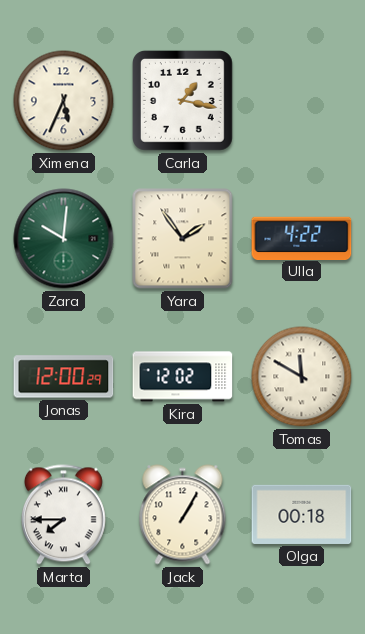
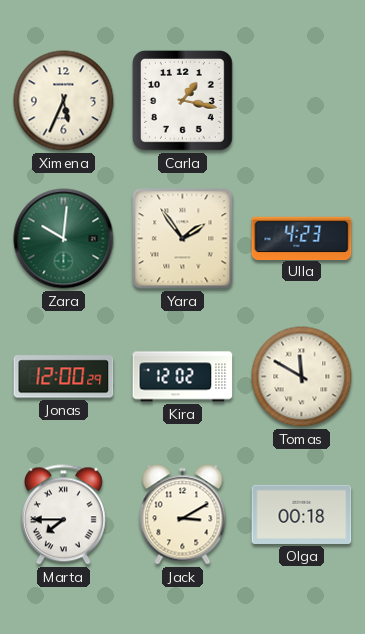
Ulla: 4:22 -> 4:23 (302, 238)
Jack: 1:05 -> 3:10 (183, 515)
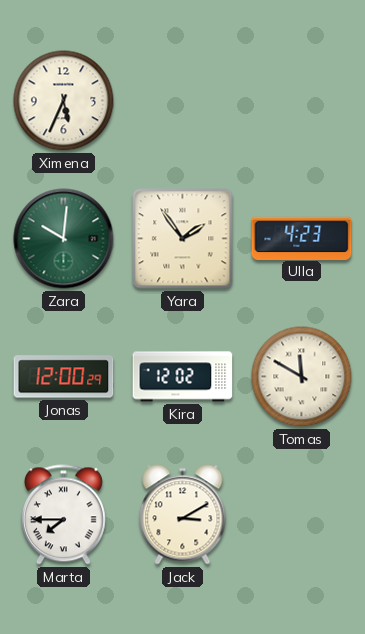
Carla: 1:17 -> none (182, 100)
Olga: 00:18 -> none (302, 514)
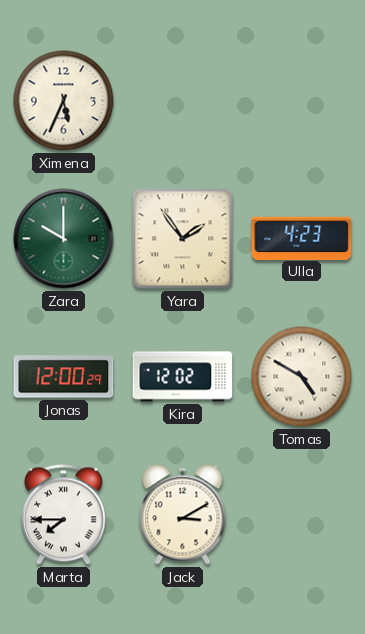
Zara: 10:01 -> 10:00 (64, 239)
Tomas: 11:50 -> 4:50 (302, 377)
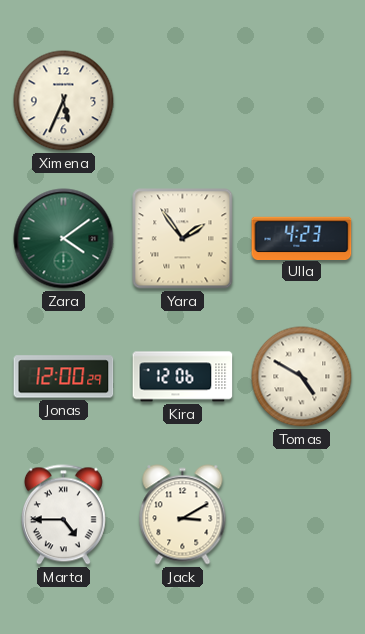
Zara: 10:00 -> 4:09 (64, 239)
Kira: 12:02 -> 12:06 (183, 377)
Marta: 7:45 -> 4:45 (63, 515)
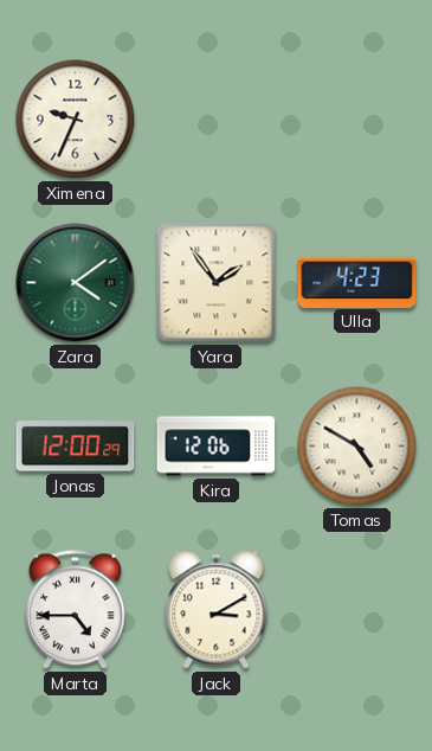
Ximena: 5:34 -> 9:34 (76, 120)
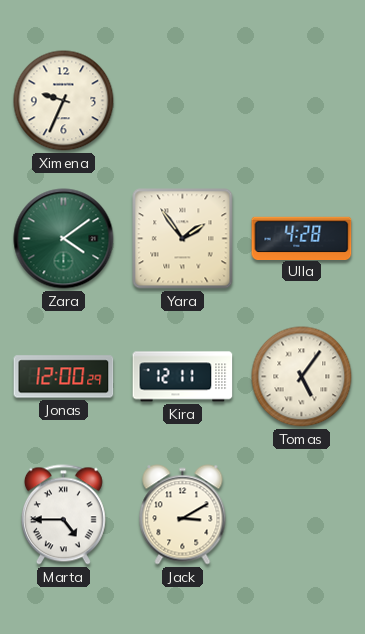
Ulla: 4:23 -> 4:28 (302, 238)
Kira: 12:06 -> 12:11 (183, 377)
Tomas: 4:50 -> 5:06 (302, 377)
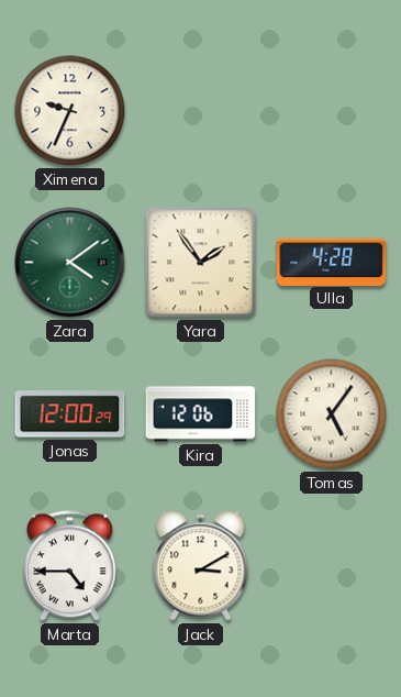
Kira: 12:11 -> 12:06 (201, 414)
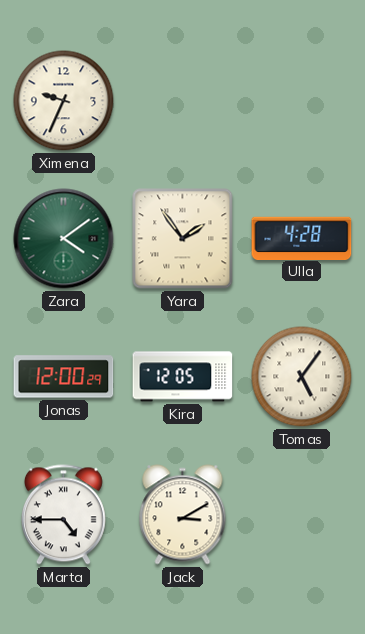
Kira: 12:06 -> 12:05 (183, 377)
